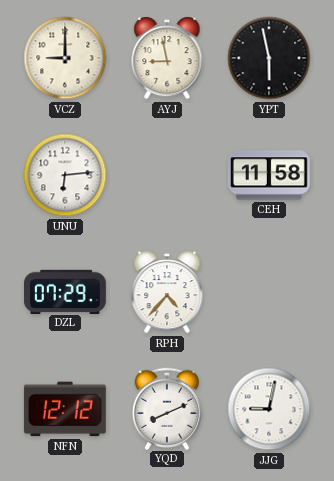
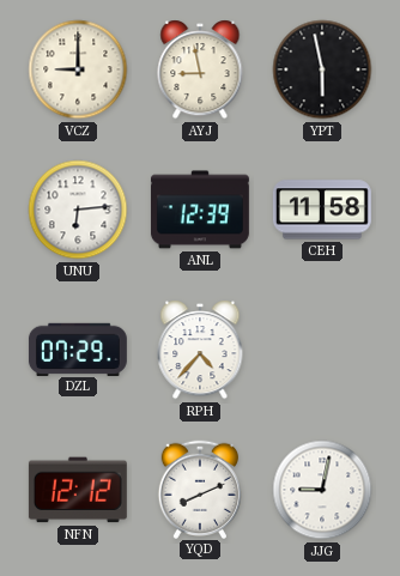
ANL: none -> 12:39 (200, 210)
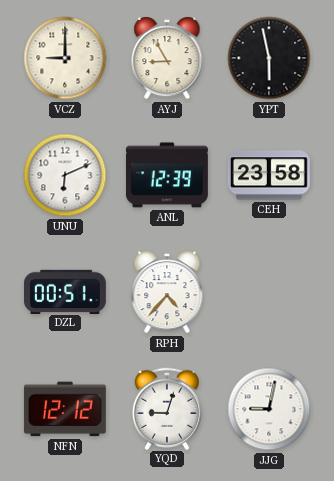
AYJ: 8:58 -> 8:55 (167, 58)
UNU: 6:14 -> 6:11 (65, 175)
CEH: 11:58 -> 23:58 (269, 175)
DZL: 07:29 -> 00:51 (65, 291)
YQD: 8:11 -> 9:03 (166, 408)
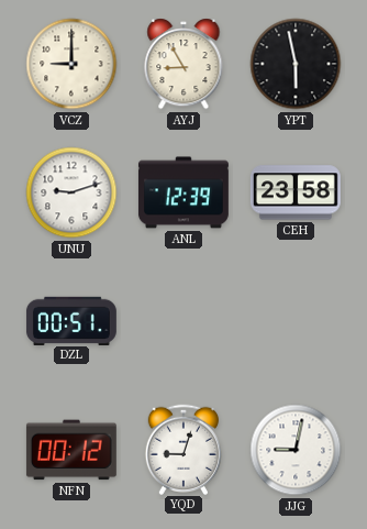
UNU: 6:11 -> 9:12 (71, 192)
RPH: 4:37 -> none (167, 292)
NFN: 12:12 -> 00:12 (71, 450)
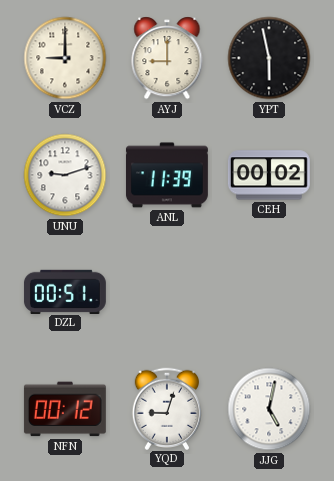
AYJ: 8:55 -> 9:00 (167, 58)
ANL: 12:39 -> 11:39 (167, 175)
CEH: 23:58 -> 00:02 (269, 175)
JJG: 9:02 -> 5:02 (269, 409)
